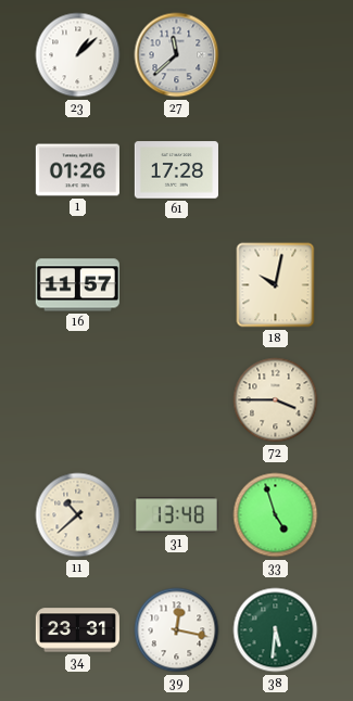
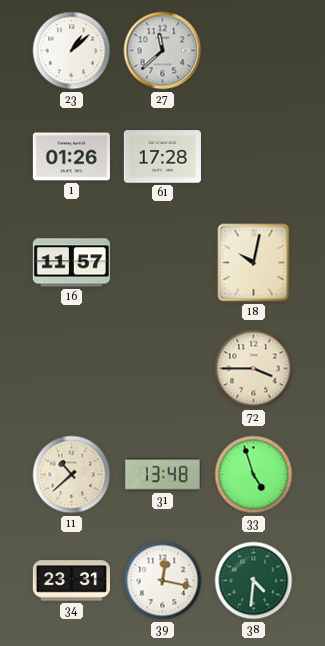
38: 5:31 -> 4:31 (254, 581)
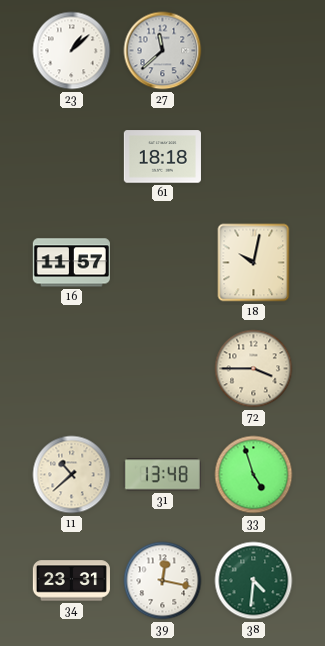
1: 01:26 -> none (71, 157)
61: 17:28 -> 18:18 (162, 157)
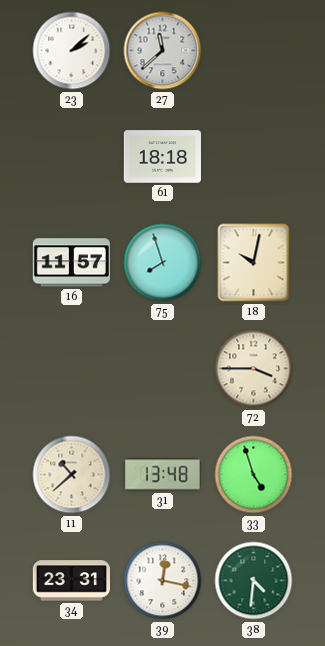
23: 1:08 -> 2:08 (72, 51)
75: none -> 7:57 (163, 263)
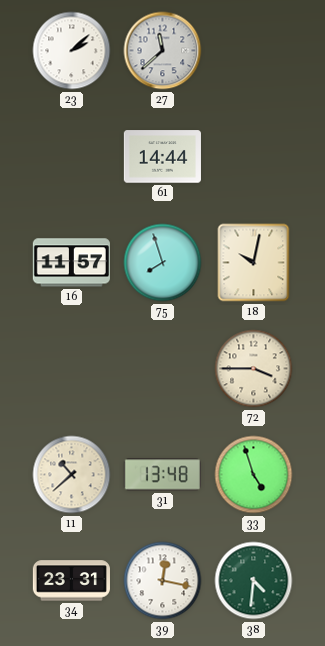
61: 18:18 -> 14:44 (162, 157)
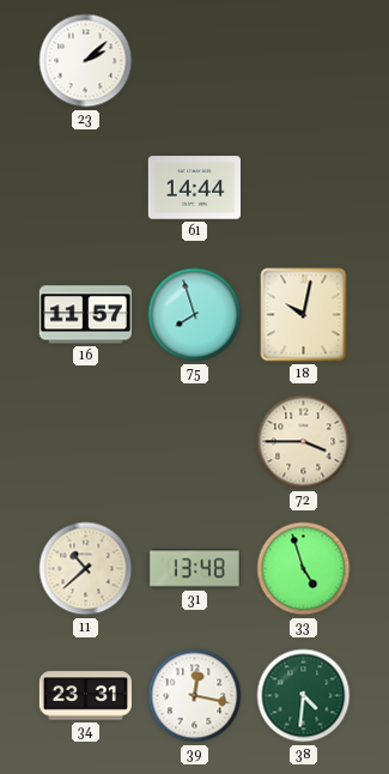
27: 11:38 -> none (163, 51)
